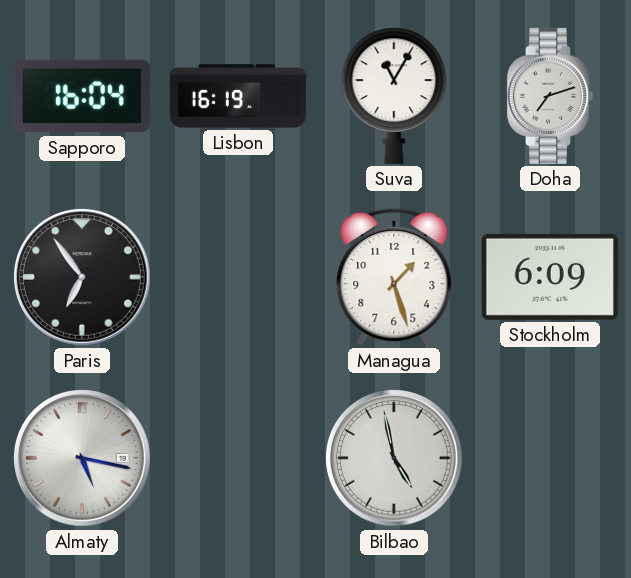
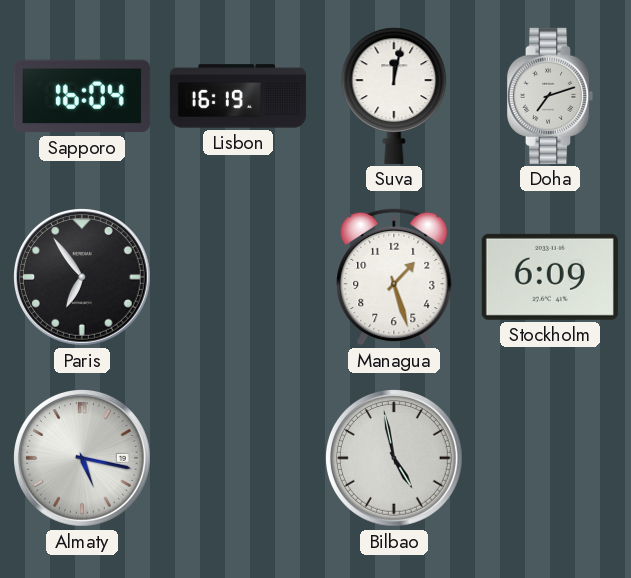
Suva: 11:05 -> 12:02 (394, 96)
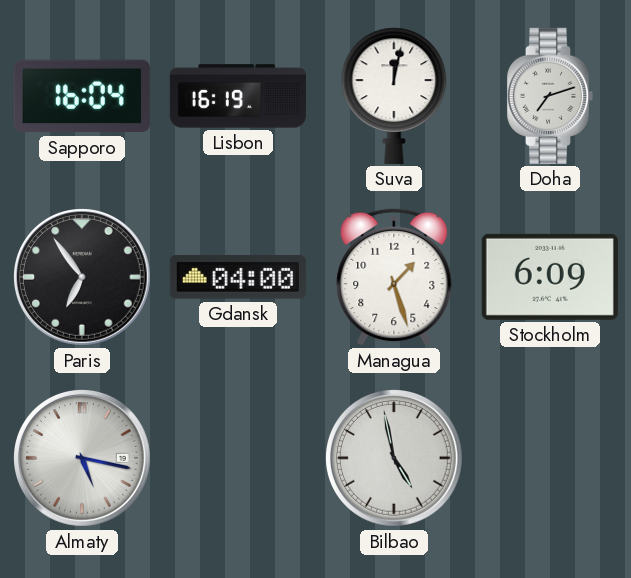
Gdansk: none -> 04:00 (238, 277)
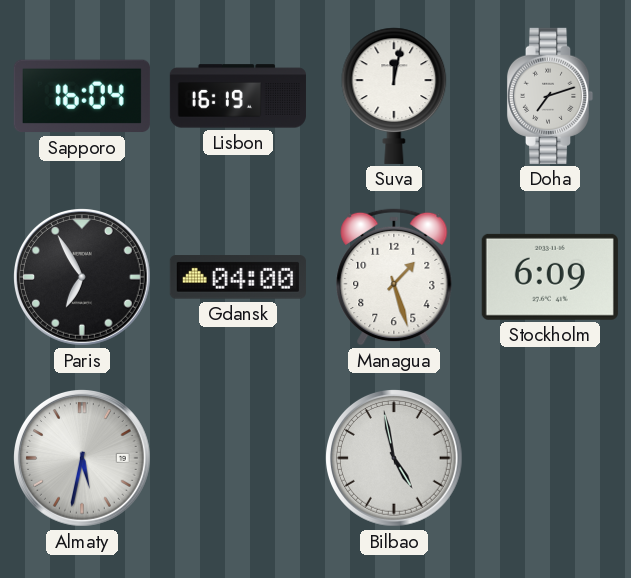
Paris: 6:54 -> 6:55 (83, 278)
Almaty: 5:17 -> 5:32 (83, 459)
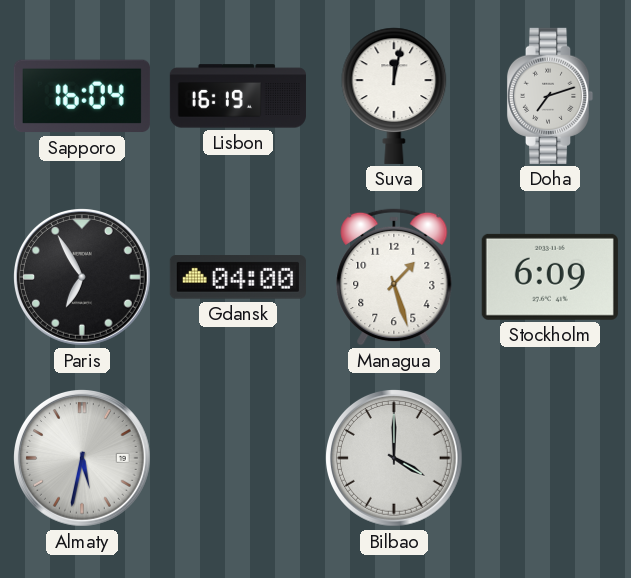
Bilbao: 4:58 -> 4:00 (395, 459)
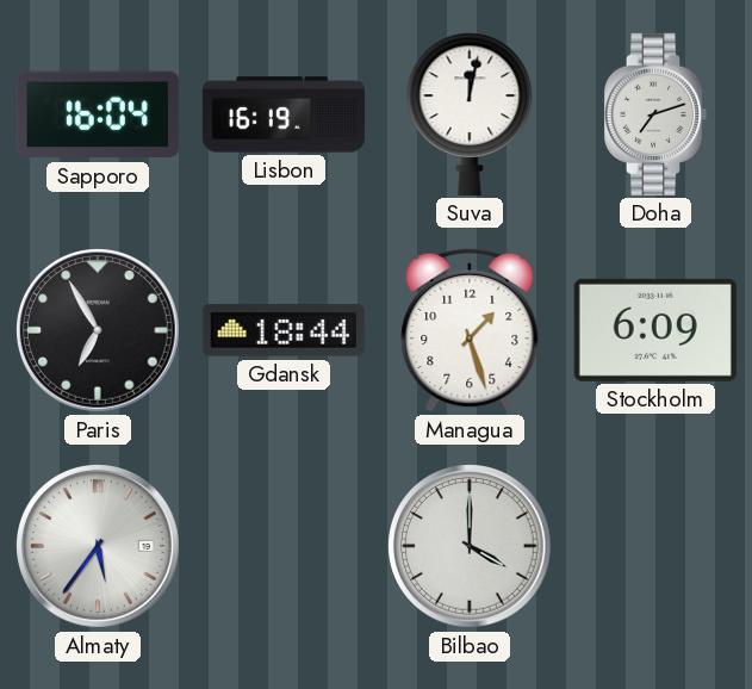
Gdansk: 04:00 -> 18:44 (284, 330)
Almaty: 5:32 -> 5:36 (99, 547)
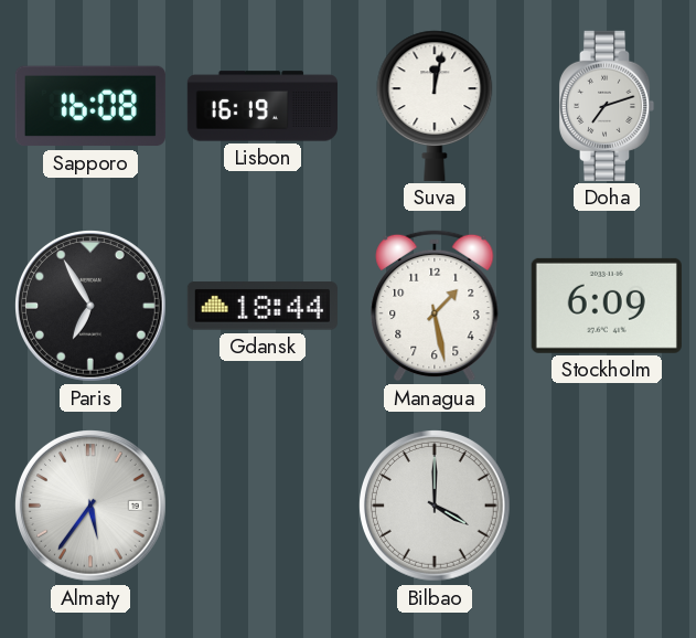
Sapporo: 16:04 -> 16:08 (90, 106)
Managua: 1:27 -> 1:28 (435, 306)
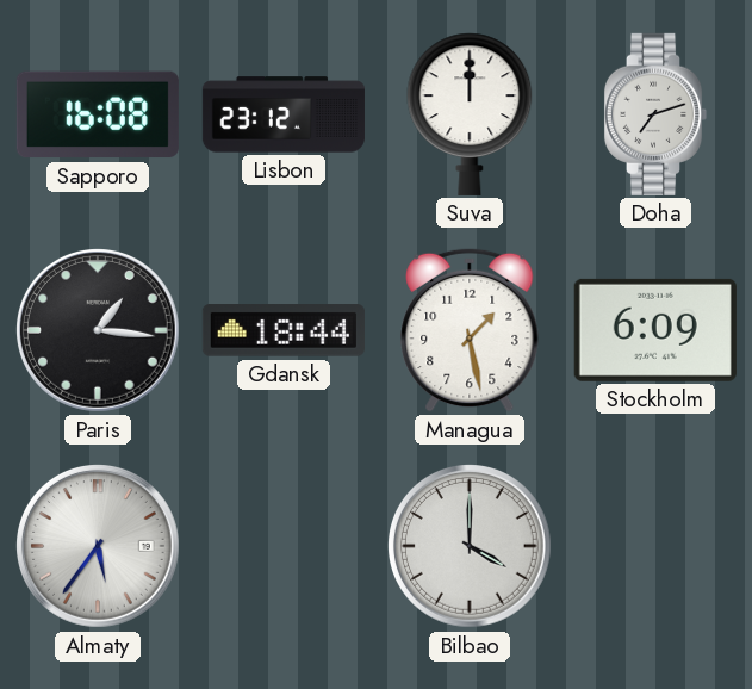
Lisbon: 16:19 -> 23:12 (284, 114)
Suva: 12:02 -> 12:00 (470, 114)
Paris: 6:55 -> 1:16 (99, 331)
